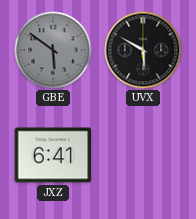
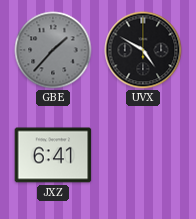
GBE: 5:51 -> 1:37 (53, 50)
UVX: 5:50 -> 4:50 (143, 50)
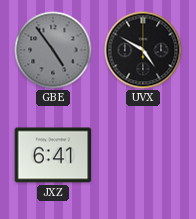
GBE: 1:37 -> 4:54 (53, 50)
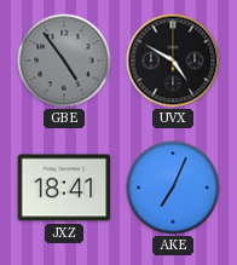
JXZ: 6:41 -> 18:41 (64, 188)
AKE: none -> 7:04 (173, 188)
